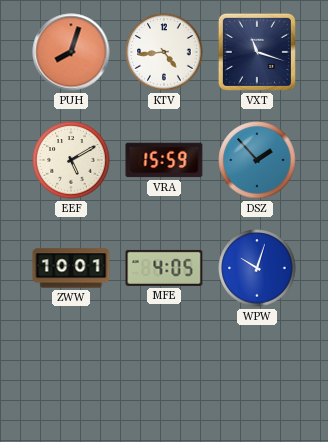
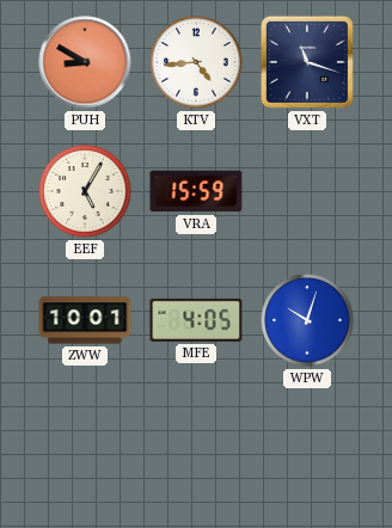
PUH: 8:03 -> 8:50 (85, 62)
EEF: 5:10 -> 5:05 (85, 191)
DSZ: 1:53 -> none (257, 160)
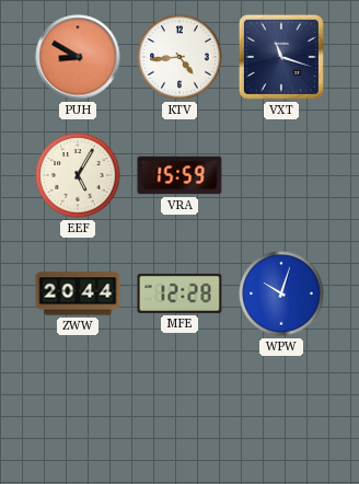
ZWW: 10:01 -> 20:44 (78, 293)
MFE: 4:05 -> 12:28 (179, 293)
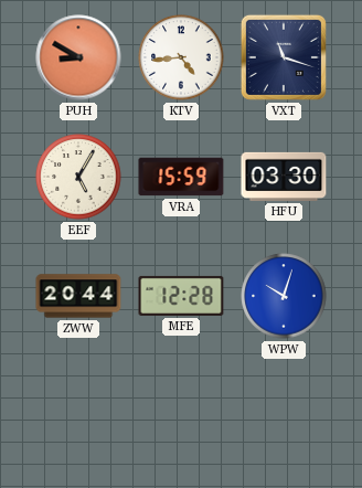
HFU: none -> 03:30 (284, 177)
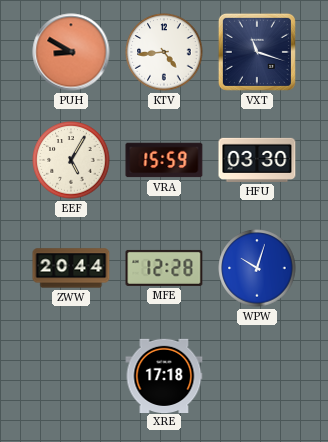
XRE: none -> 17:18 (164, 375)
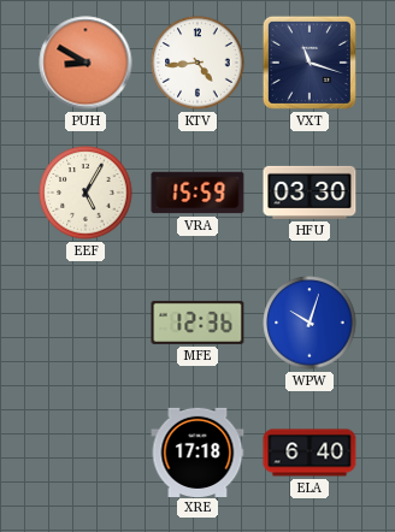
ZWW: 20:44 -> none (71, 268)
MFE: 12:28 -> 12:36 (197, 323)
ELA: none -> 6:40 (309, 453)
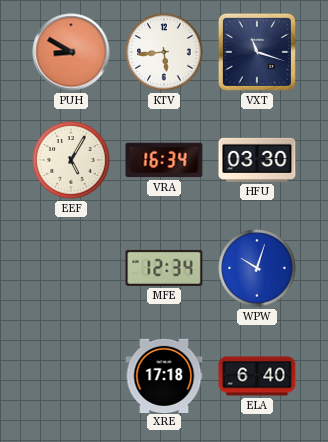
KTV: 4:44 -> 5:44 (164, 52)
VRA: 15:59 -> 16:34 (164, 160)
MFE: 12:36 -> 12:34 (164, 268)
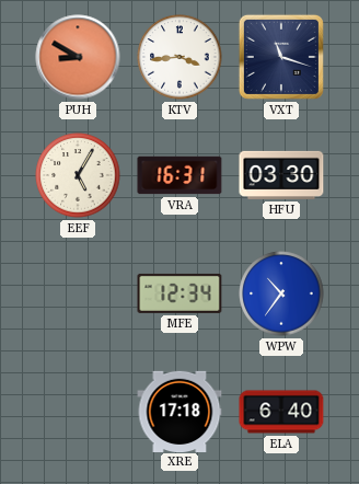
KTV: 5:44 -> 3:44 (179, 57)
VRA: 16:34 -> 16:31 (179, 175)
WPW: 10:03 -> 10:36 (281, 293)
